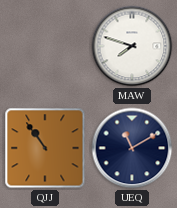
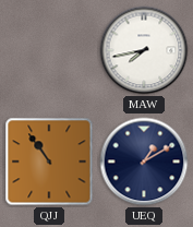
MAW: 7:48 -> 7:43 (144, 50)
UEQ: 11:10 -> 1:10 (144, 162)
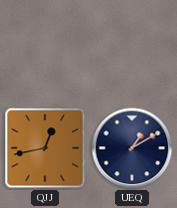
MAW: 7:43 -> none (144, 50)
QJJ: 10:54 -> 12:43 (45, 148)
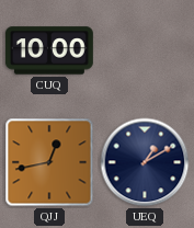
CUQ: none -> 10:00 (49, 50)
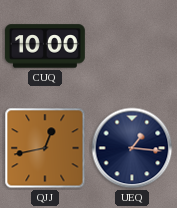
UEQ: 1:10 -> 1:16 (132, 148)
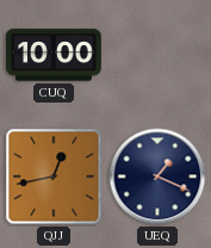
UEQ: 1:16 -> 1:19 (157, 176)
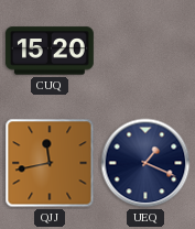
CUQ: 10:00 -> 15:20 (50, 51)
QJJ: 12:43 -> 11:43 (50, 163)
